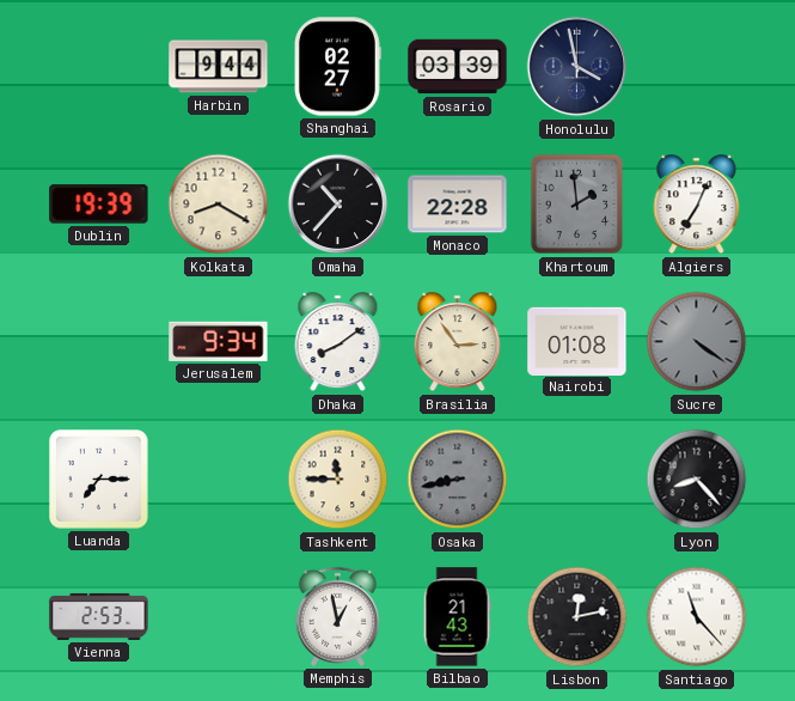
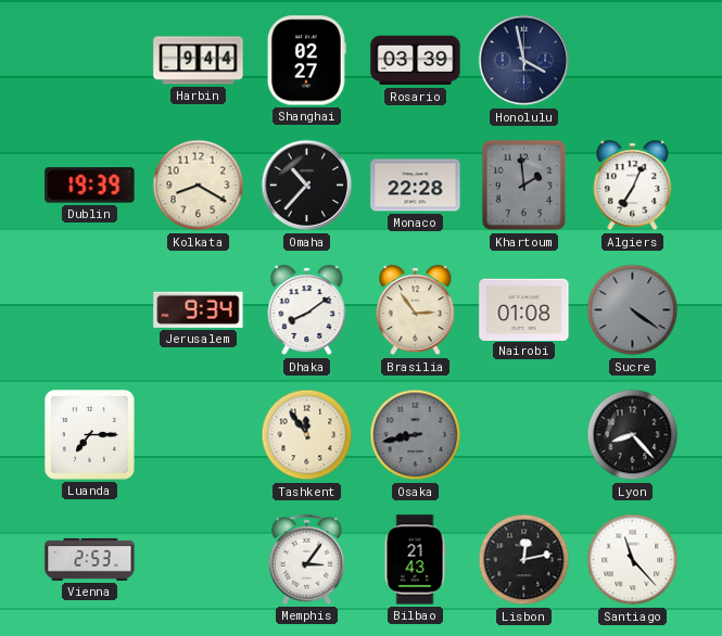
Tashkent: 11:45 -> 11:54 (307, 435)
Memphis: 12:58 -> 3:06 (306, 559)
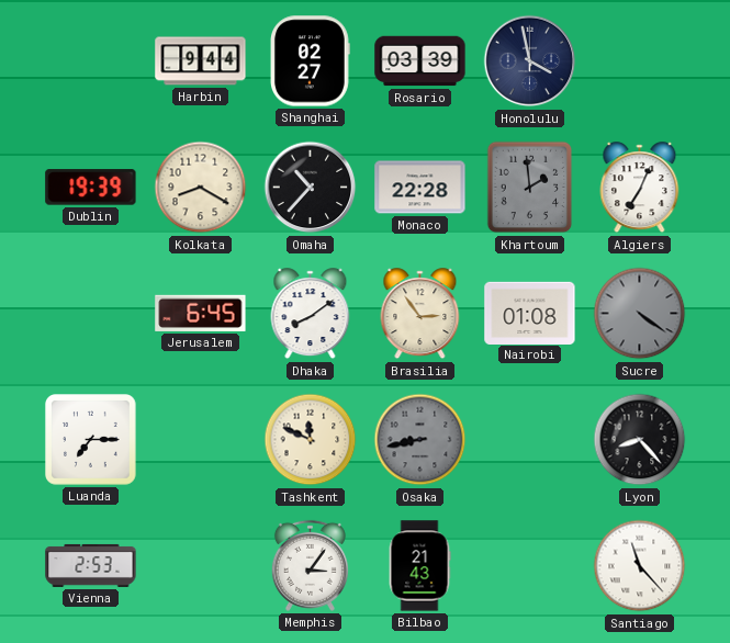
Jerusalem: 9:34 -> 6:45 (201, 313)
Tashkent: 11:54 -> 11:49 (311, 440)
Lisbon: 12:13 -> none (524, 560)
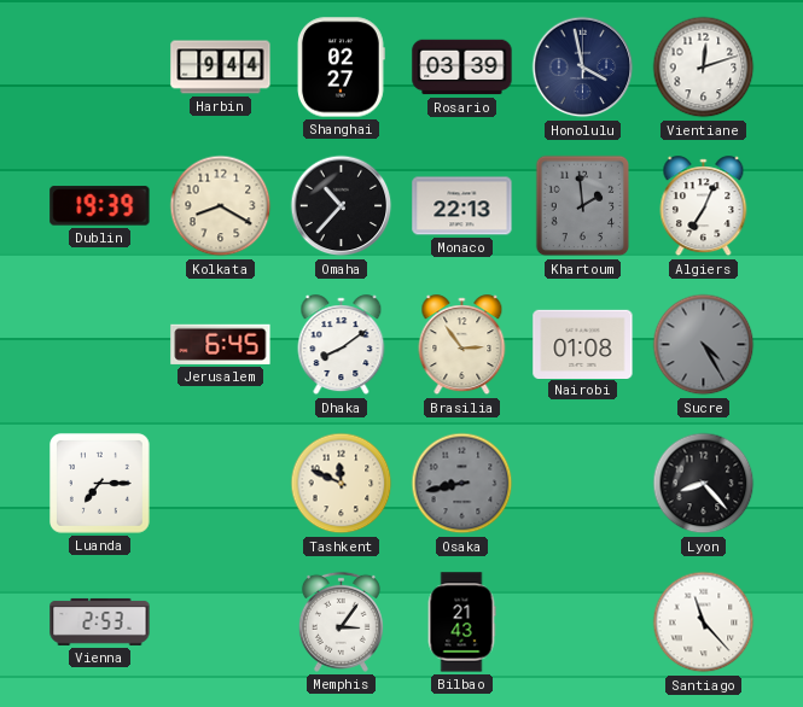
Vientiane: none -> 12:12 (704, 68)
Monaco: 22:28 -> 22:13 (462, 206)
Sucre: 4:21 -> 4:25 (704, 345)
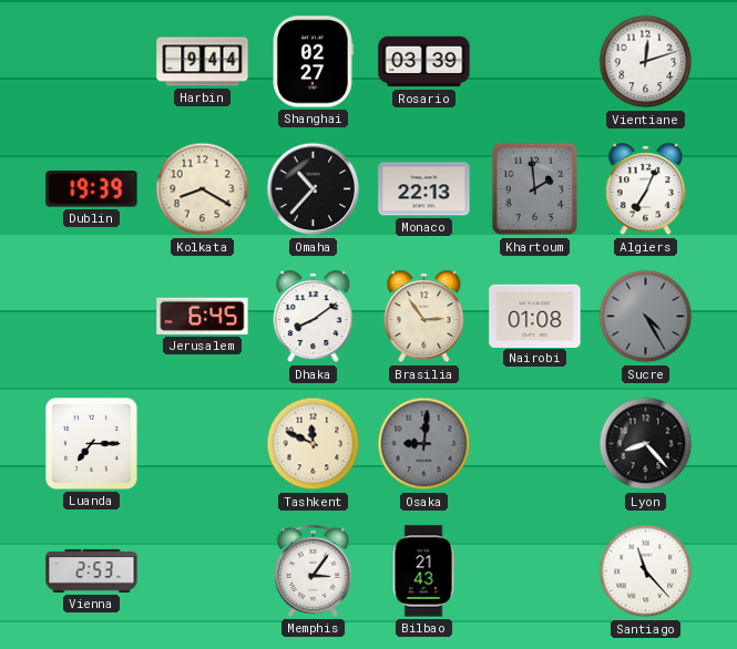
Honolulu: 3:58 -> none (583, 68)
Osaka: 8:43 -> 9:01 (424, 444)
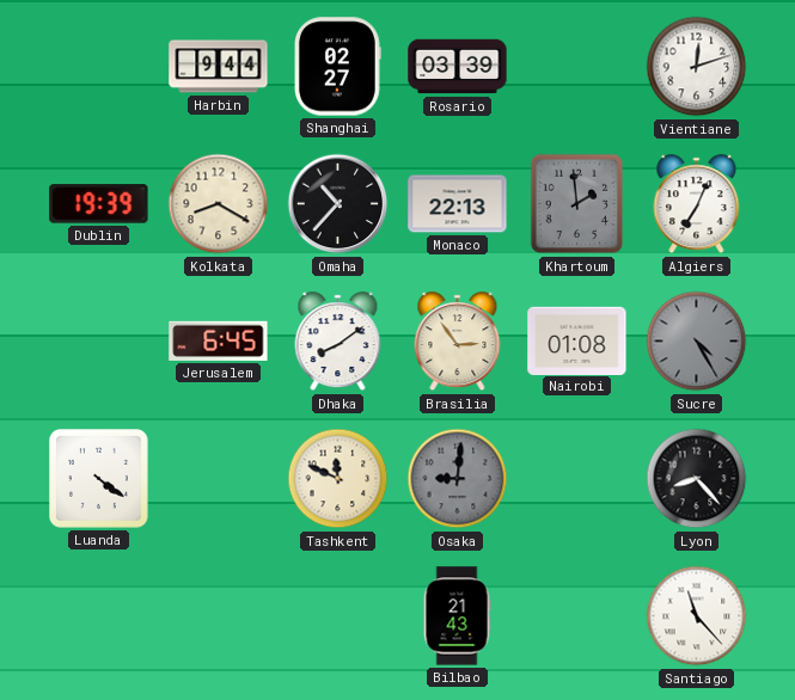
Luanda: 7:15 -> 4:21 (99, 479)
Vienna: 2:53 -> none (92, 570)
Memphis: 3:06 -> none (313, 570)
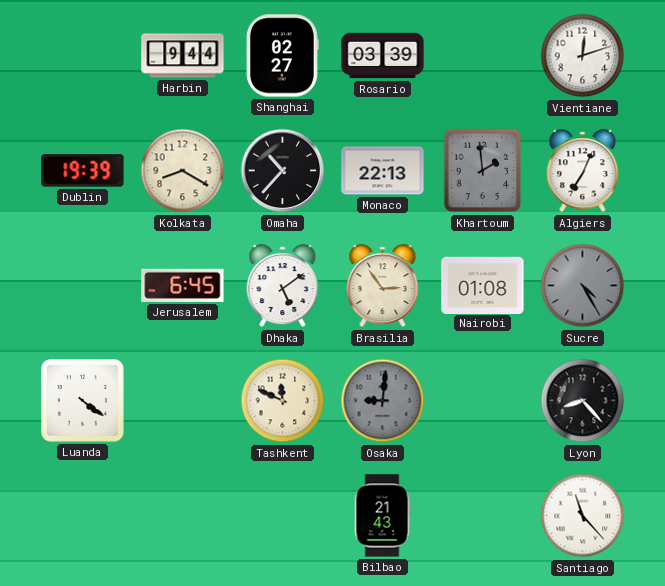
Dhaka: 8:09 -> 5:09 (283, 286)
